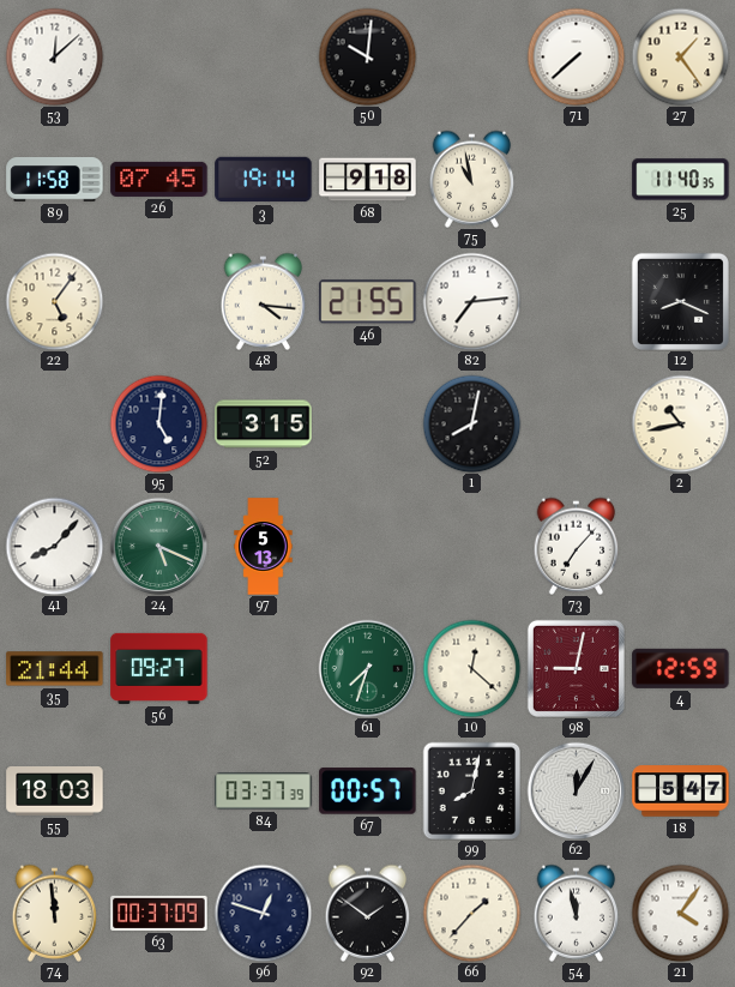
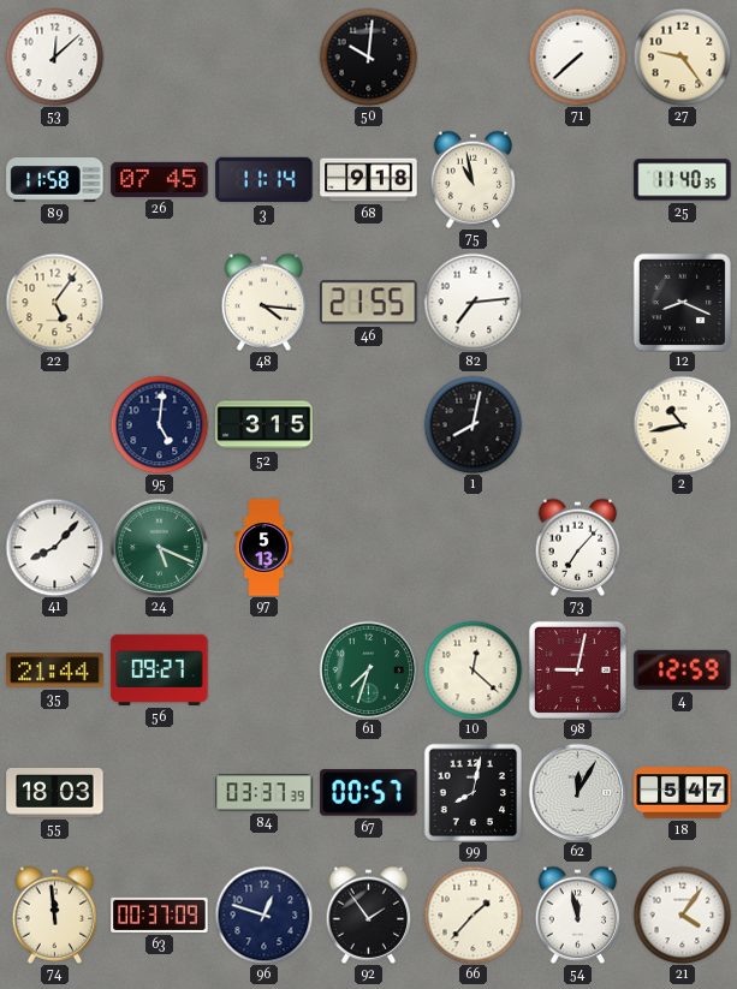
27: 1:24 -> 9:24 (682, 56)
3: 19:14 -> 11:14 (265, 180)
92: 1:51 -> 1:54 (369, 914)
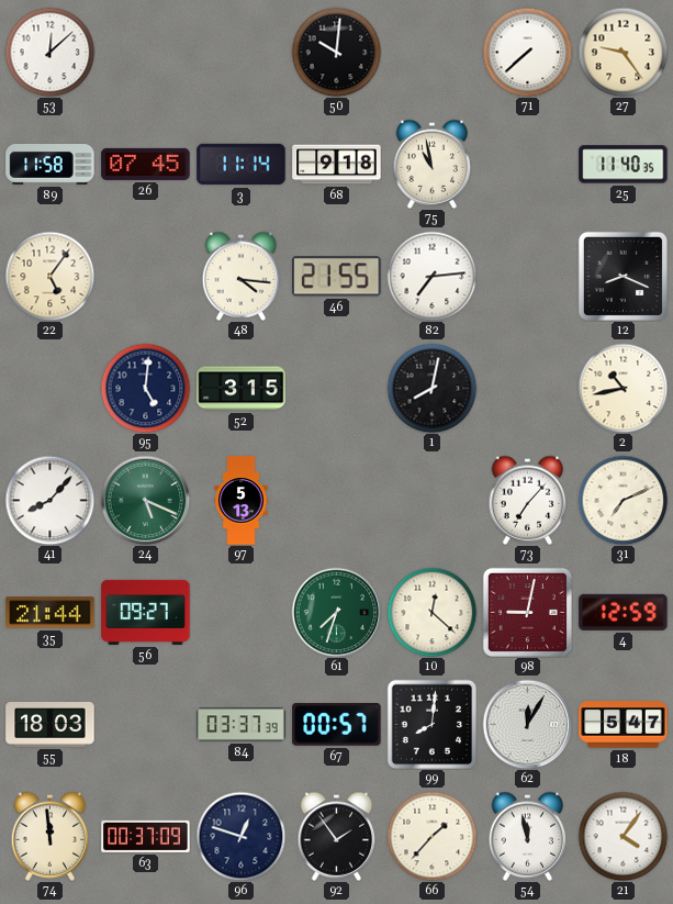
31: none -> 7:11 (622, 500)
99: 8:02 -> 8:01 (431, 724)
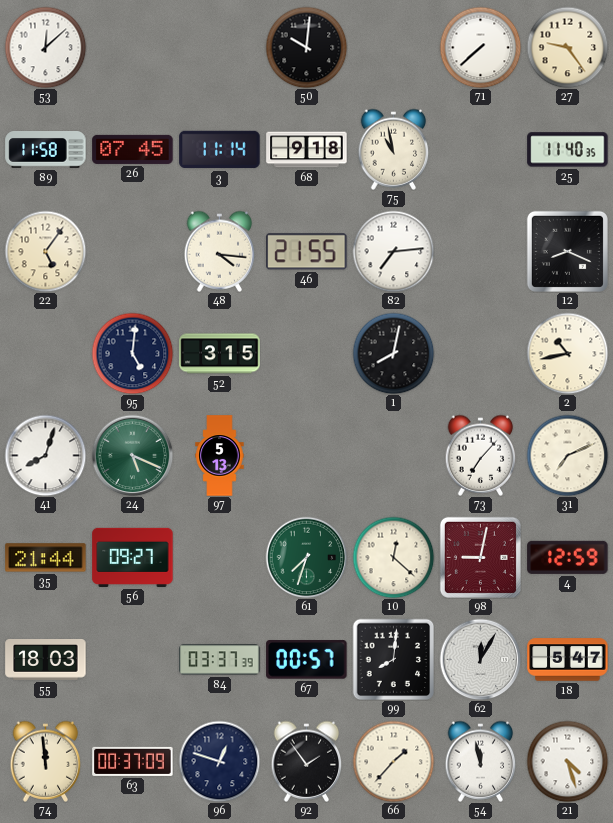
41: 8:07 -> 8:03 (45, 455)
21: 4:06 -> 4:27 (567, 761)
